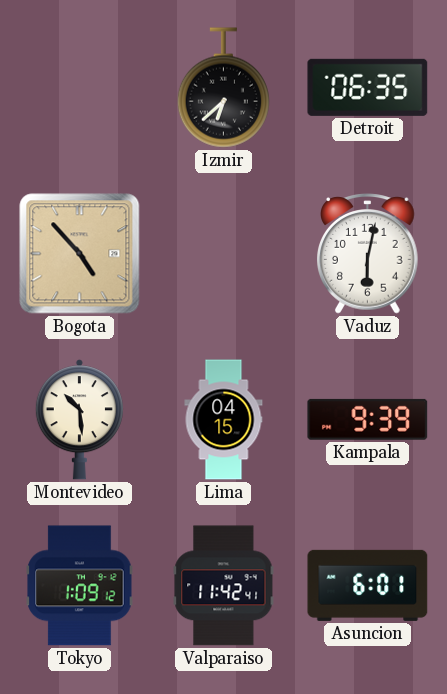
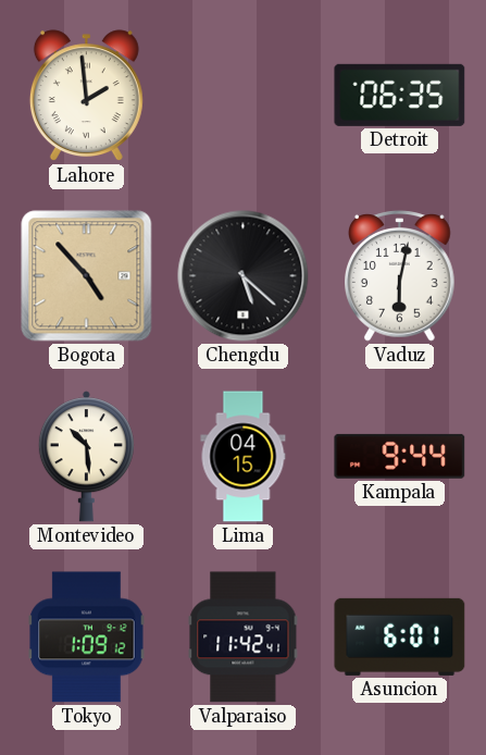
Lahore: none -> 1:59 (86, 96)
Izmir: 6:38 -> none (223, 88)
Chengdu: none -> 5:22 (244, 276)
Kampala: 9:39 -> 9:44 (400, 456)
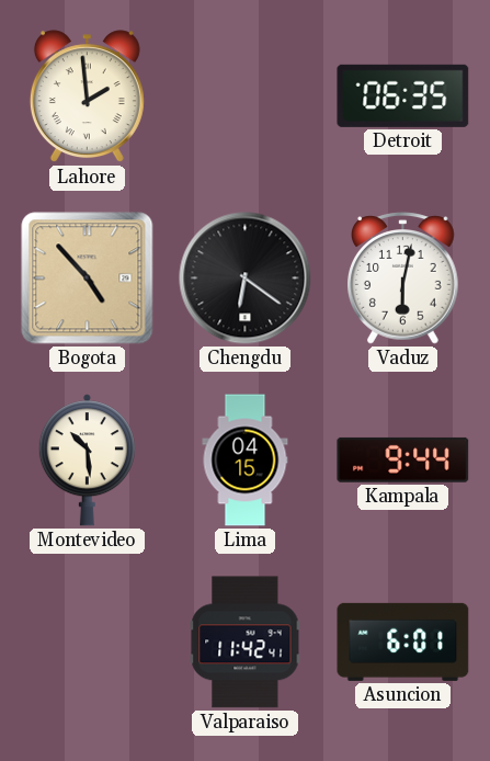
Chengdu: 5:22 -> 6:21 (246, 279)
Tokyo: 1:09 -> none (87, 638)
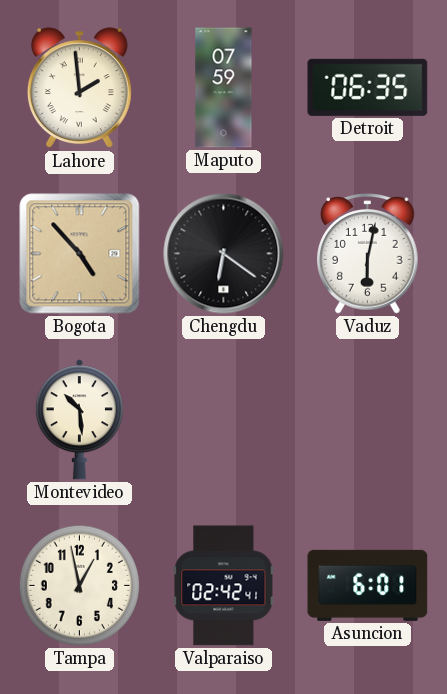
Maputo: none -> 07:59 (224, 88)
Lima: 04:15 -> none (246, 461)
Kampala: 9:44 -> none (403, 459)
Tampa: none -> 12:58 (79, 585)
Valparaiso: 11:42 -> 02:42 (224, 586)
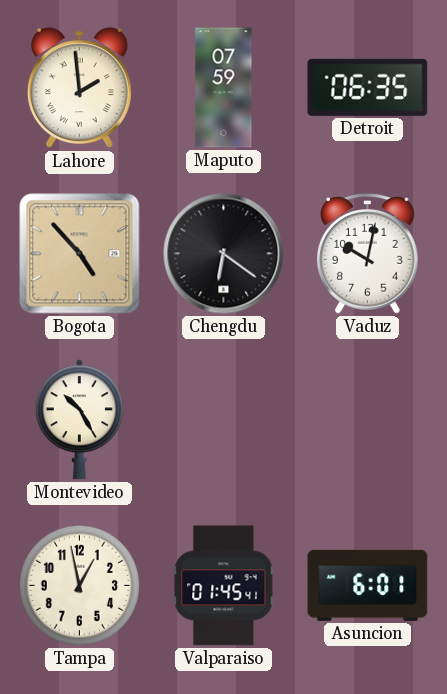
Vaduz: 6:02 -> 10:02 (368, 254)
Montevideo: 10:29 -> 10:25 (79, 420)
Valparaiso: 02:42 -> 01:45 (224, 586)
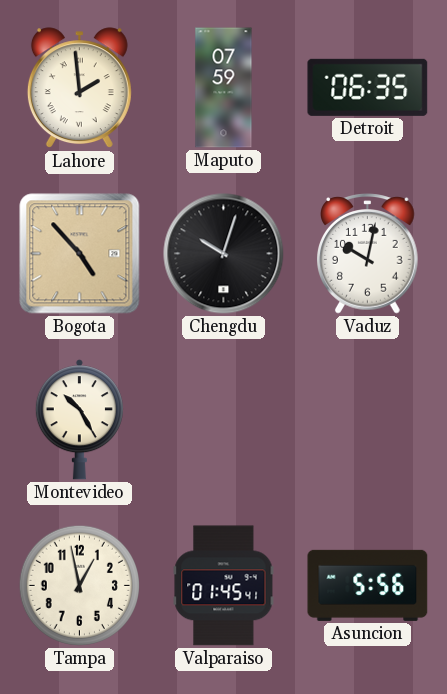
Chengdu: 6:21 -> 10:03 (224, 254)
Asuncion: 6:01 -> 5:56 (368, 585)
